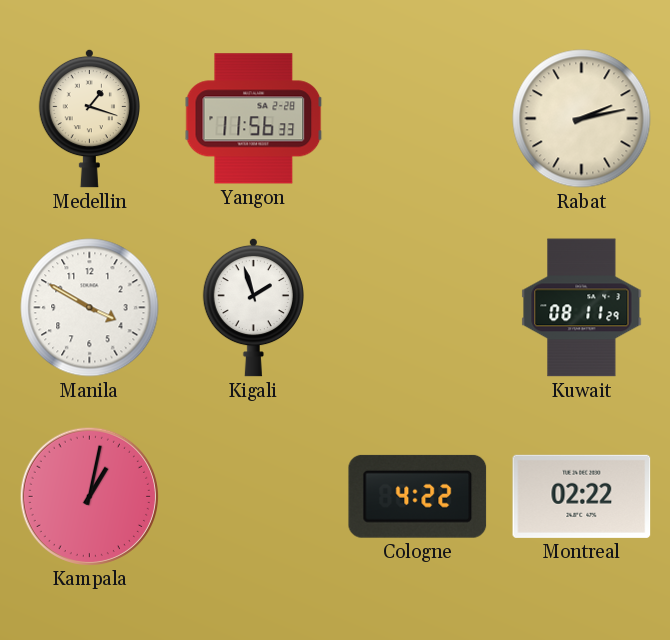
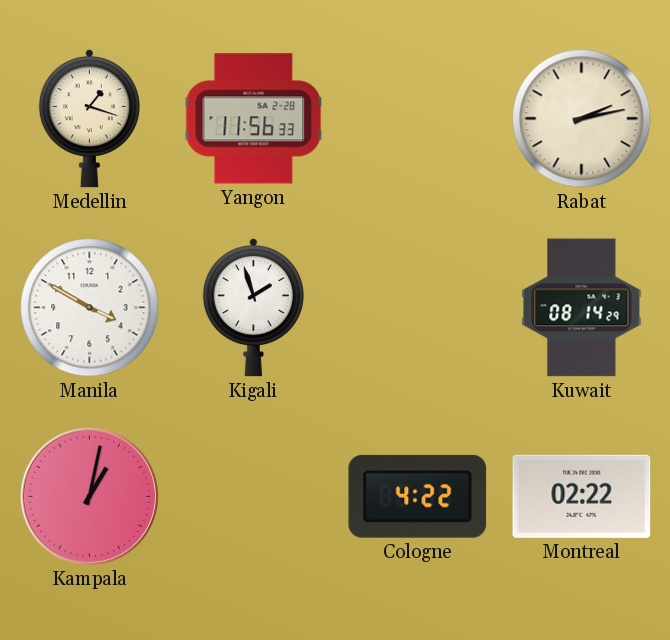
Kuwait: 08:11 -> 08:14 (582, 308)
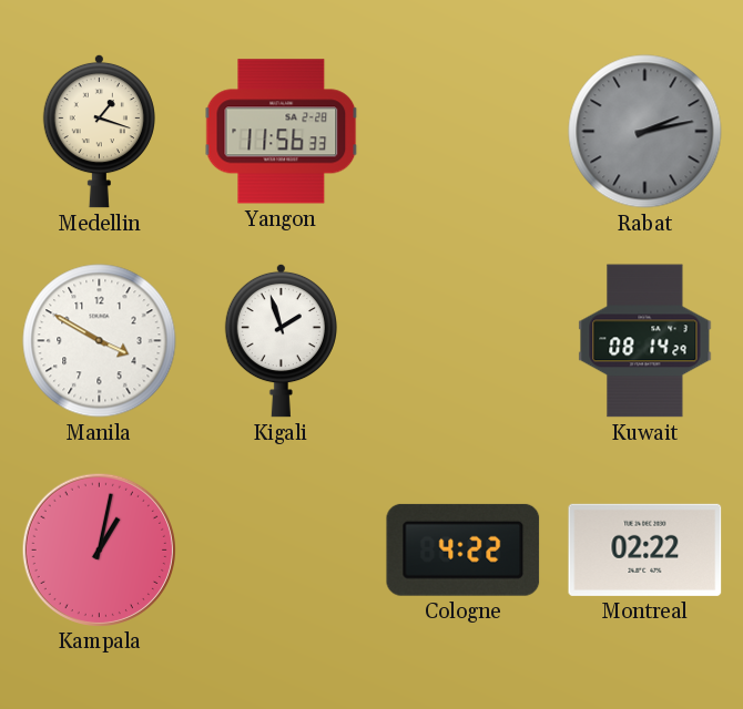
Rabat dial: cream -> grey (645, 132)
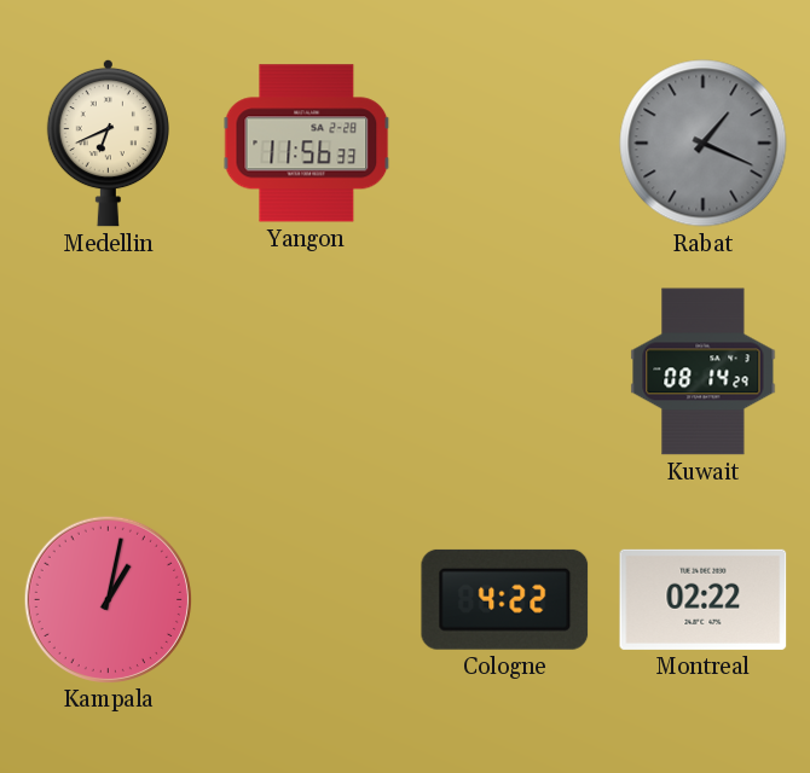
Medellin: 1:18 -> 6:41 (108, 143)
Rabat: 2:13 -> 1:19 (704, 144)
Manila: 3:50 -> none (100, 341)
Kigali: 1:57 -> none (281, 340)
